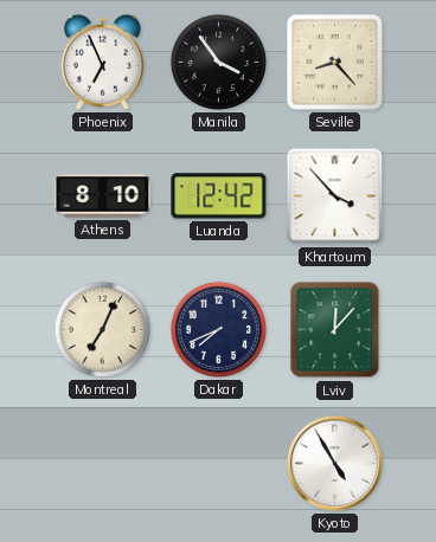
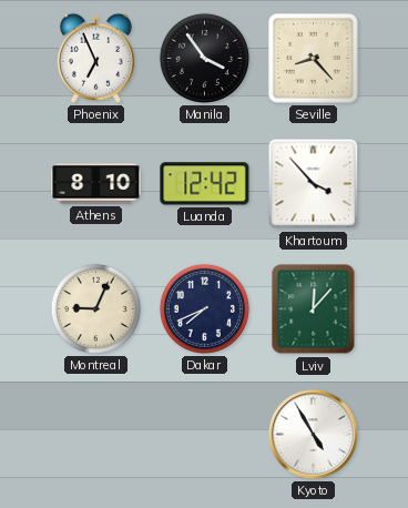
Montreal: 7:04 -> 9:04 (95, 308)
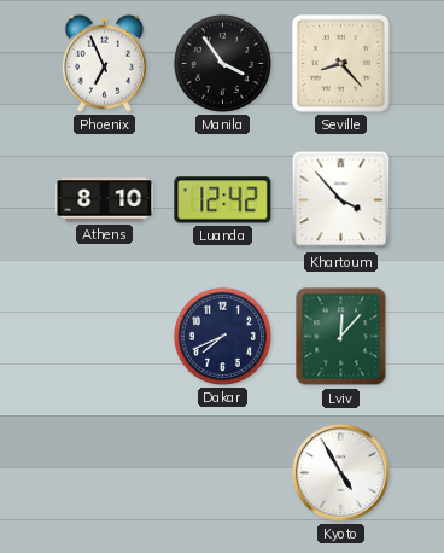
Montreal: 9:04 -> none (95, 308)
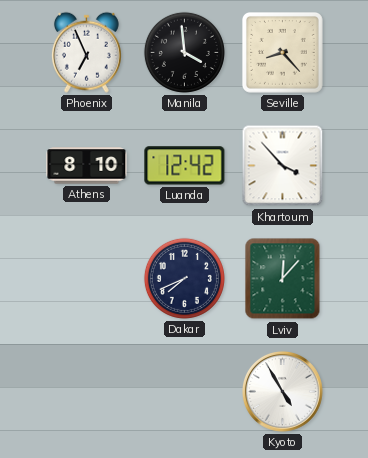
Manila: 3:54 -> 3:59 (184, 52)
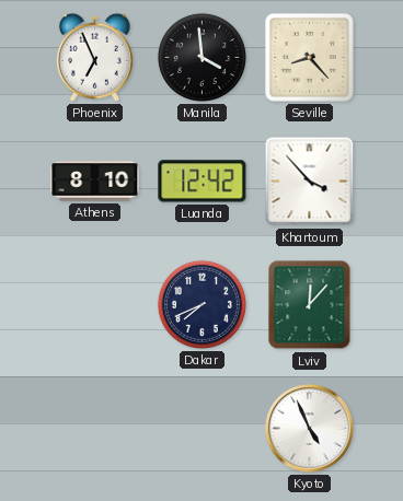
Kyoto: 4:55 -> 4:56 (309, 428)
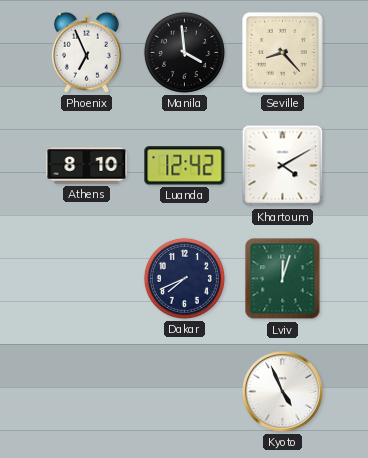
Khartoum: 3:53 -> 4:10 (283, 166)
Lviv: 12:07 -> 12:03 (283, 279)
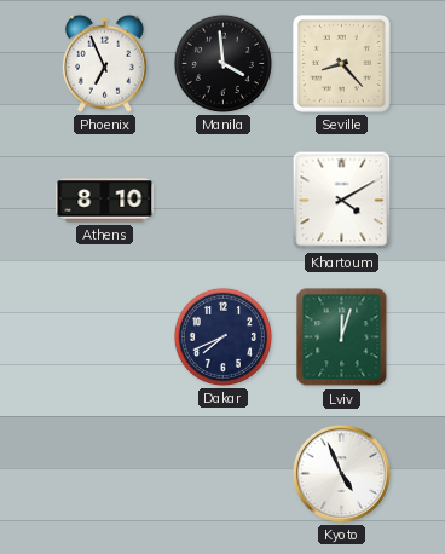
Luanda: 12:42 -> none (185, 166)
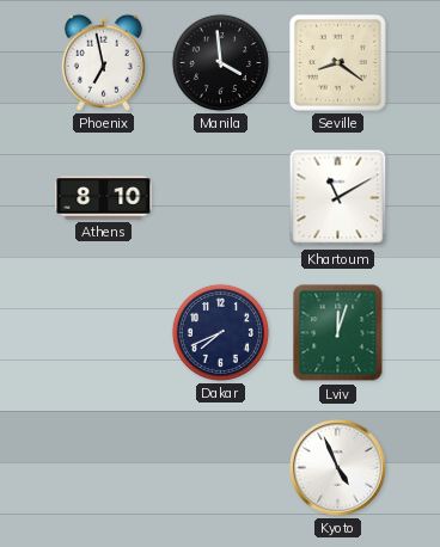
Phoenix: 6:56 -> 6:58 (103, 62)
Seville: 8:23 -> 8:21 (338, 63)
Khartoum: 4:10 -> 11:10 (338, 198)
